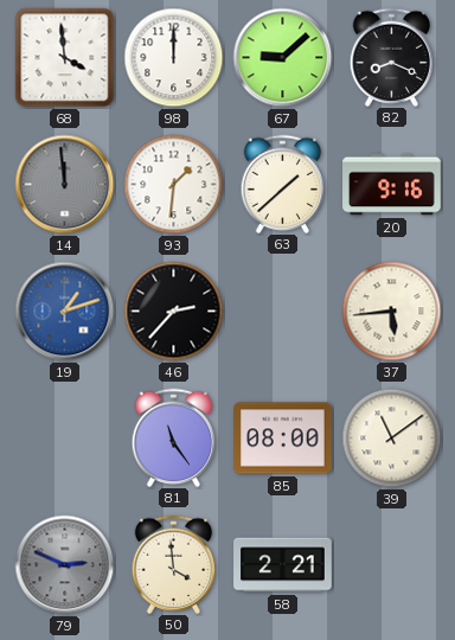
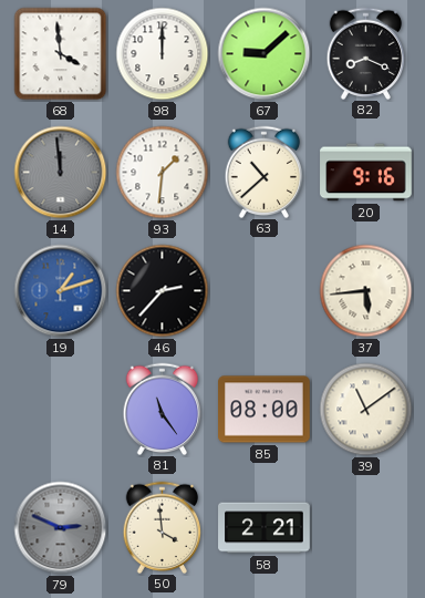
63: 1:38 -> 10:38 (265, 172)
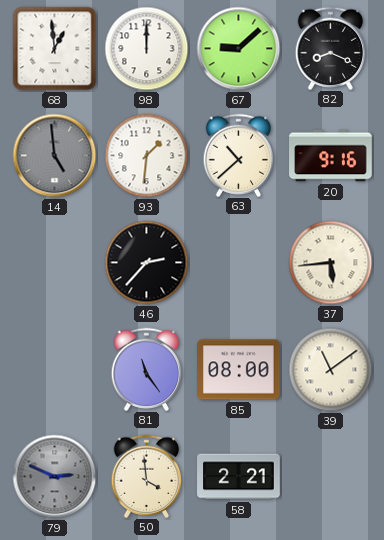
68: 3:59 -> 12:59 (55, 49)
14: 11:59 -> 4:59 (55, 156)
19: 1:12 -> none (61, 291)
